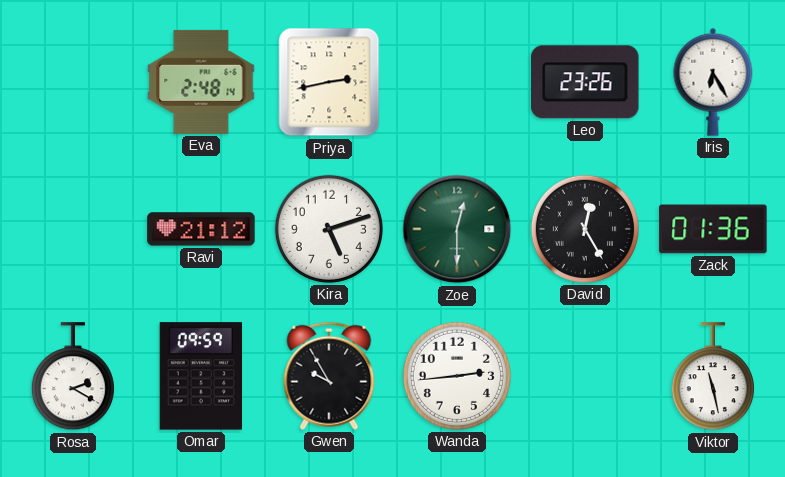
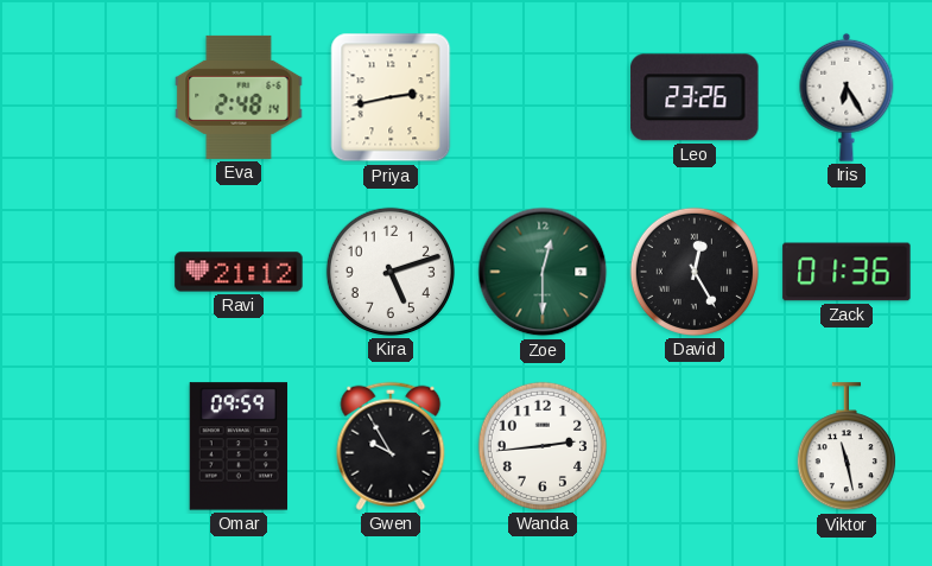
Rosa: 2:20 -> none (73, 377)
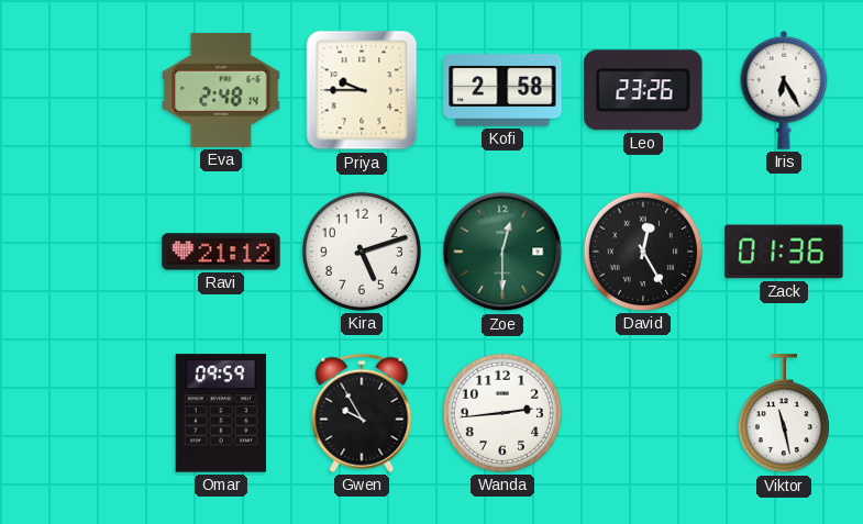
Priya: 2:43 -> 9:45 (362, 90)
Kofi: none -> 2:58 (502, 91)
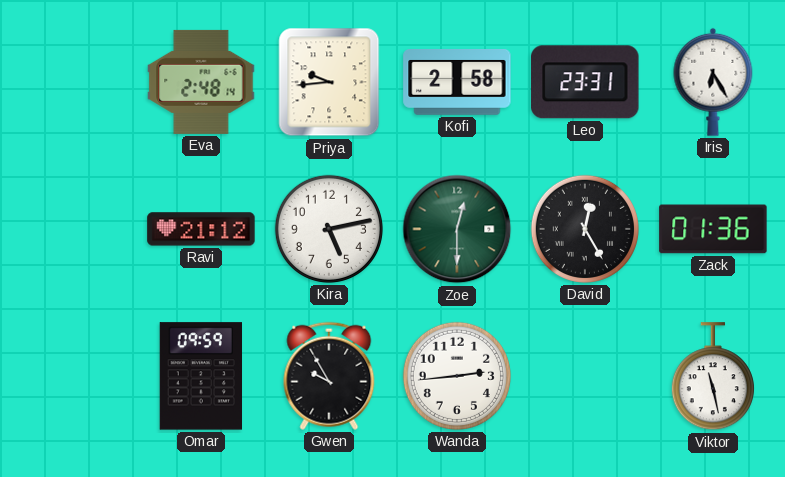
Priya: 9:45 -> 9:44 (329, 82)
Leo: 23:26 -> 23:31 (585, 82)
Kira: 5:12 -> 5:13 (329, 229)
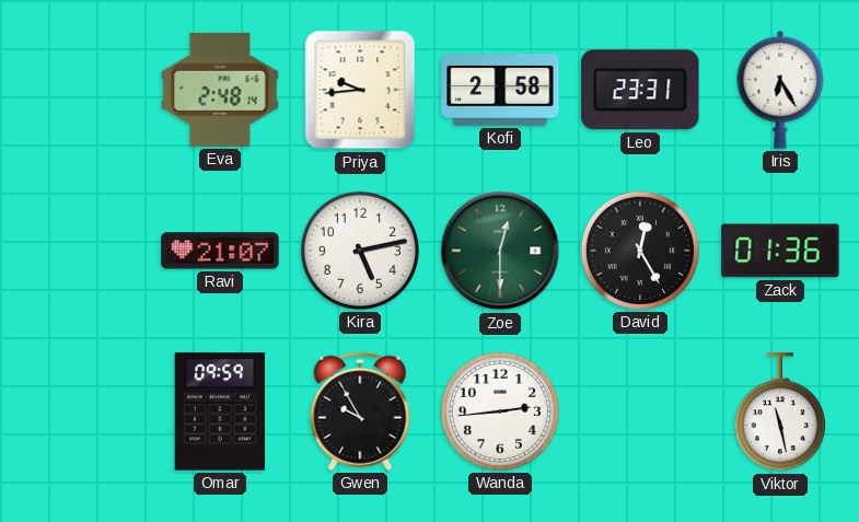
Ravi: 21:12 -> 21:07 (220, 251)
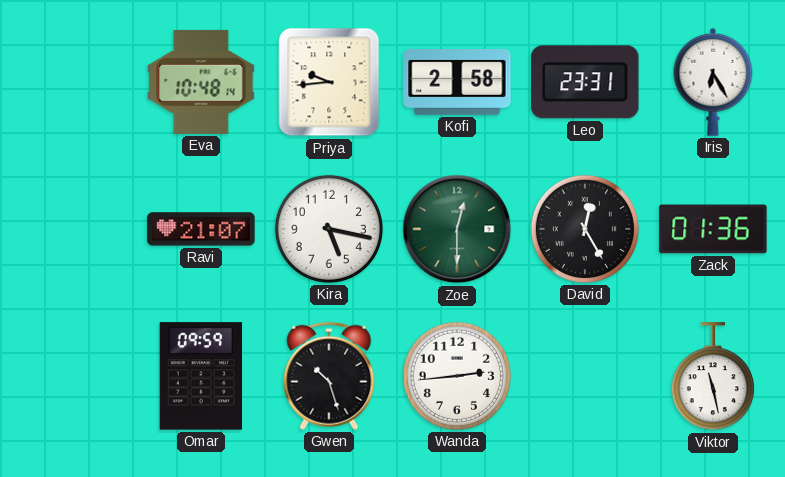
Eva: 2:48 -> 10:48 (201, 82)
Kira: 5:13 -> 5:17 (329, 229)
Gwen: 9:55 -> 10:27 (329, 376)
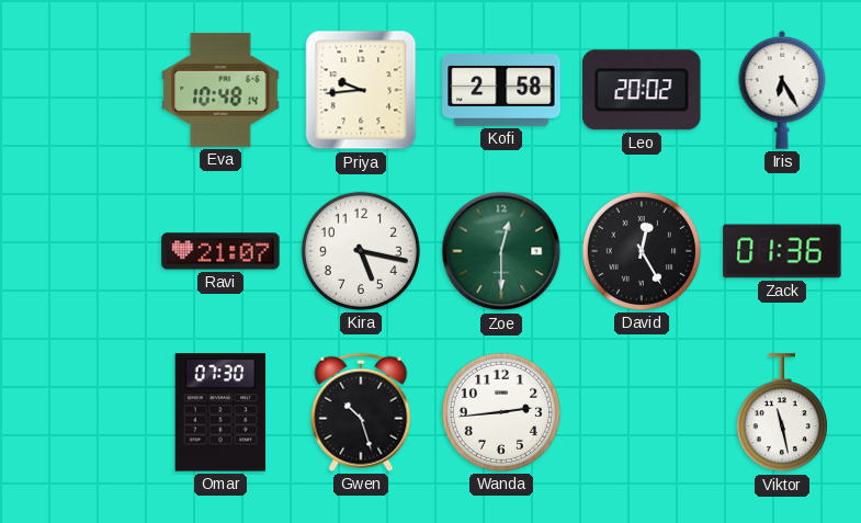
Leo: 23:31 -> 20:02 (642, 90)
Omar: 09:59 -> 07:30 (219, 412)
